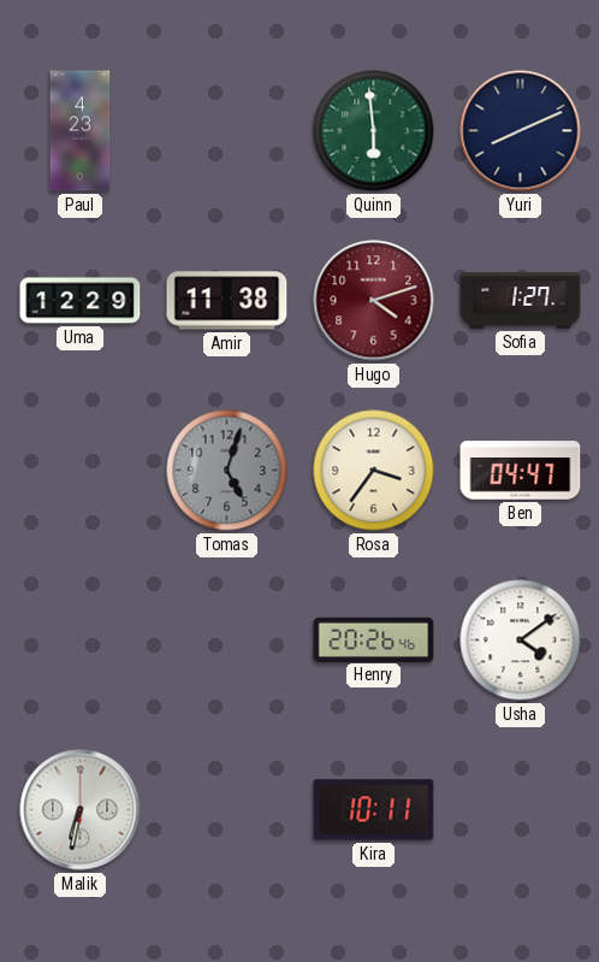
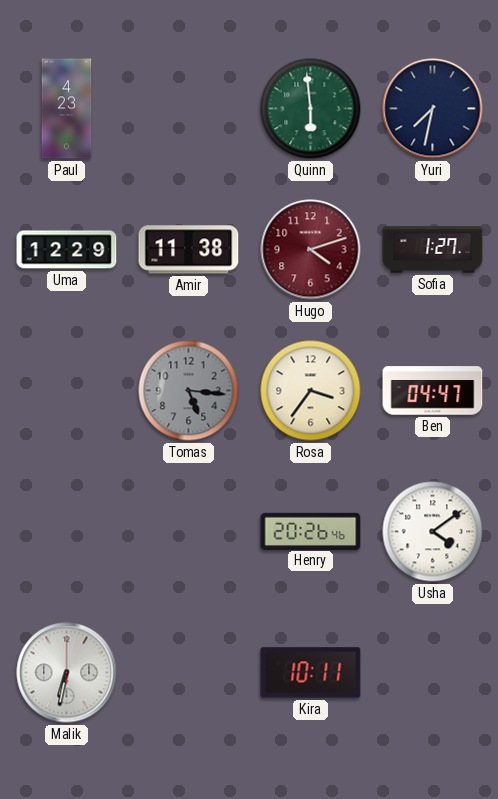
Yuri: 8:11 -> 7:32 (433, 109)
Tomas: 5:03 -> 5:16 (189, 391)
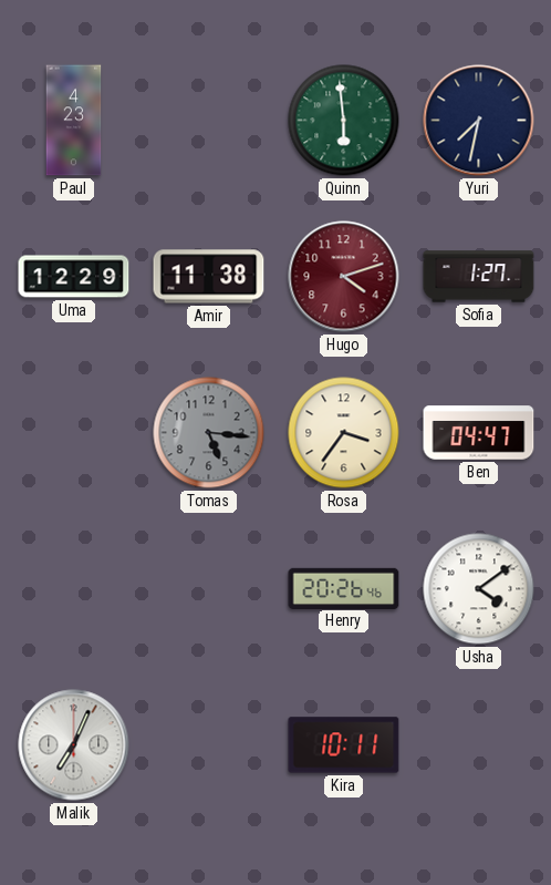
Malik: 6:32 -> 7:04 (74, 745)
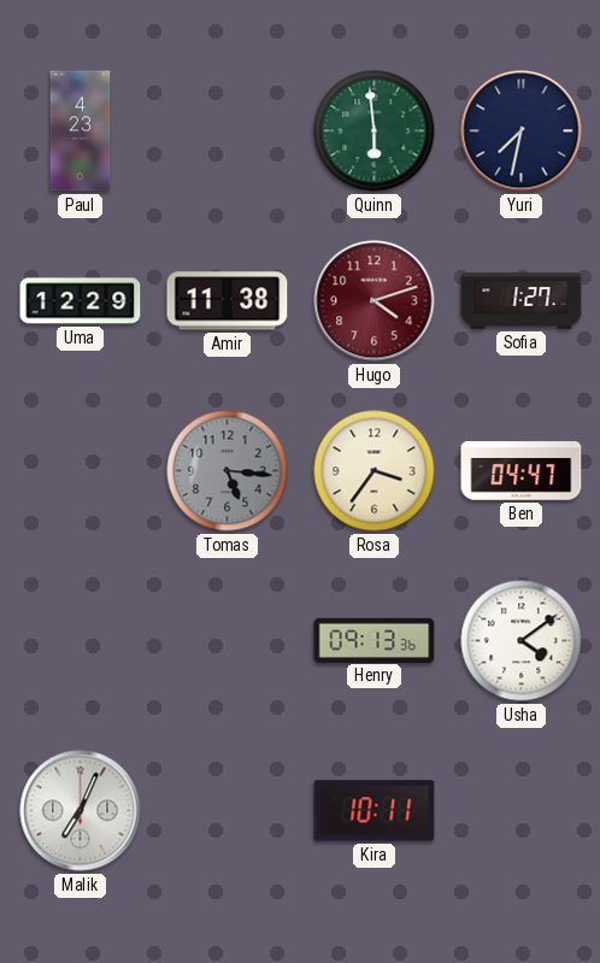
Henry: 20:26 -> 09:13 (375, 640)
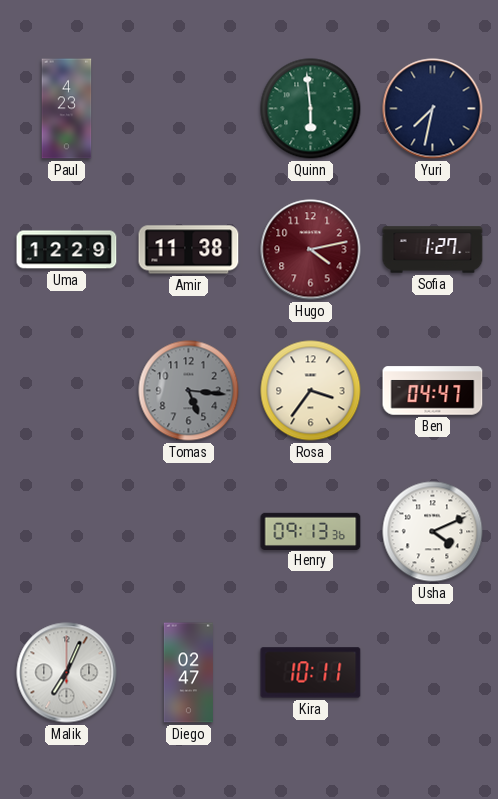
Hugo: 4:12 -> 4:13 (311, 250)
Usha: 4:09 -> 4:11 (433, 532)
Diego: none -> 02:47 (188, 673)
